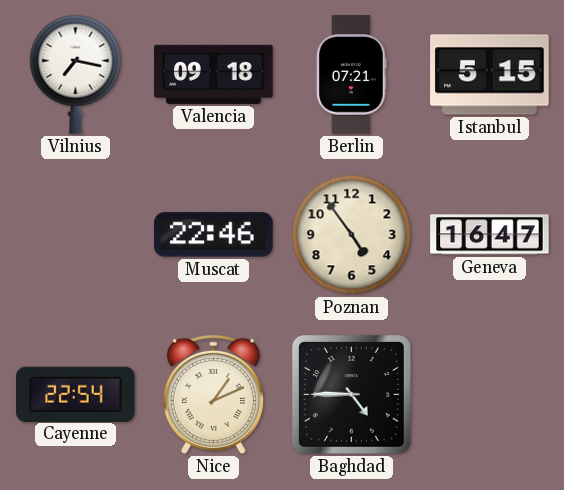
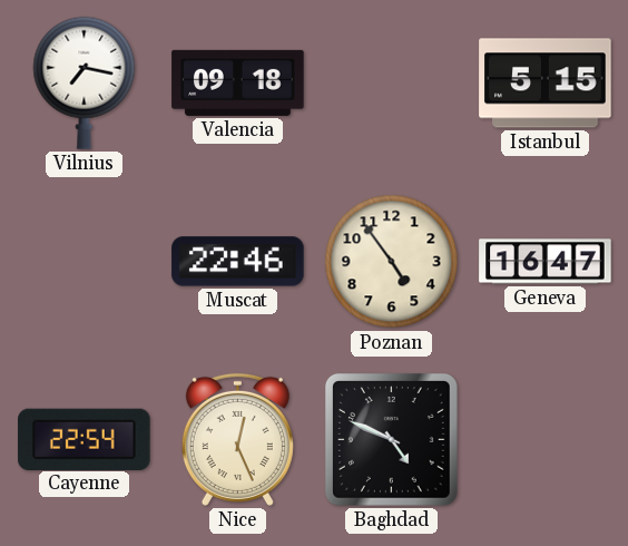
Berlin: 07:21 -> none (352, 75)
Nice: 1:11 -> 12:26 (237, 439)
Baghdad: 4:45 -> 4:49 (391, 439)
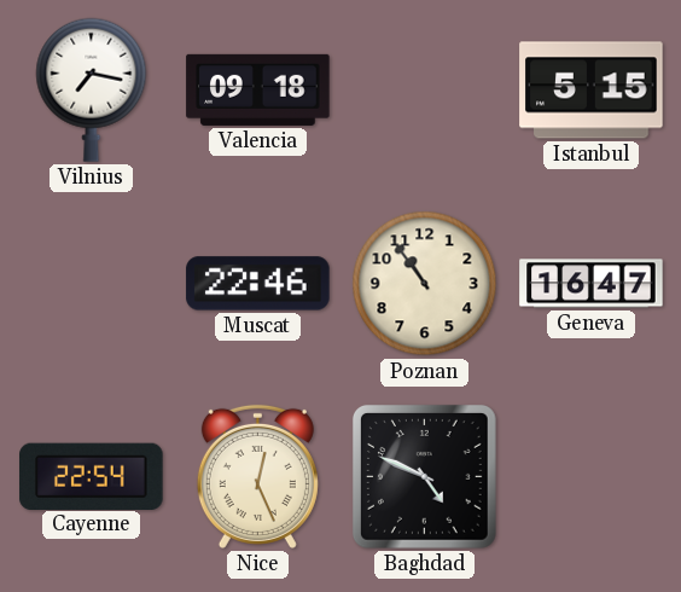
Poznan: 4:54 -> 10:54 (425, 284)
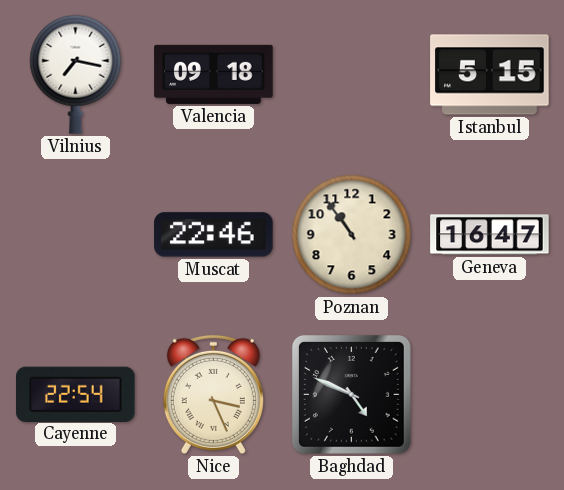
Nice: 12:26 -> 3:26 (213, 394)
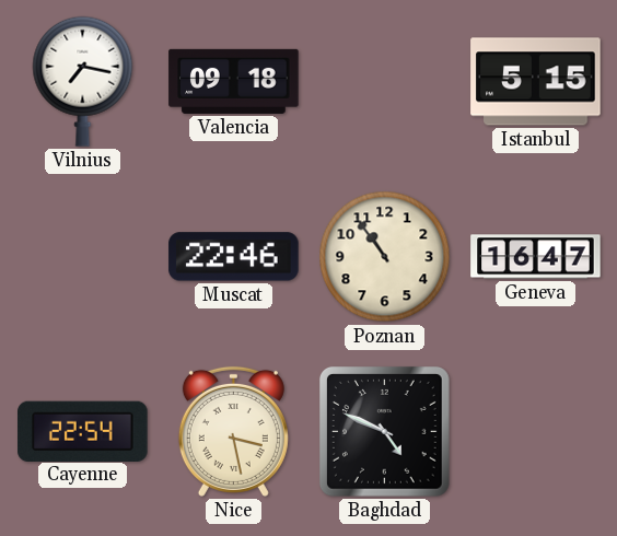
Nice: 3:26 -> 3:28 (233, 431)
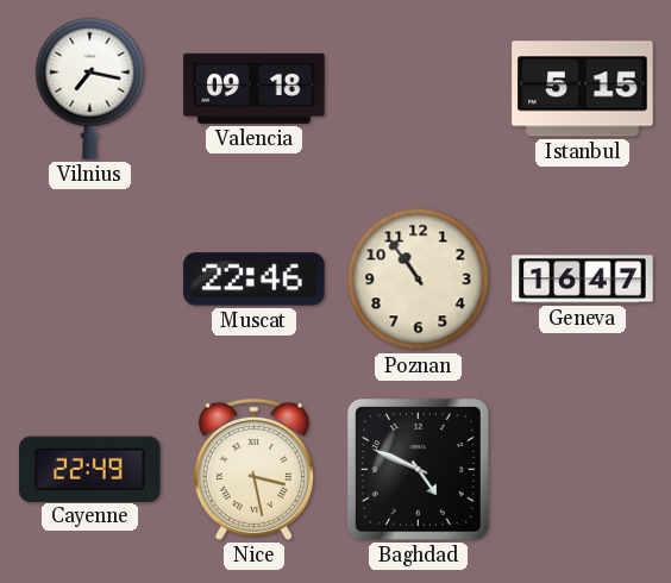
Cayenne: 22:54 -> 22:49 (90, 469)
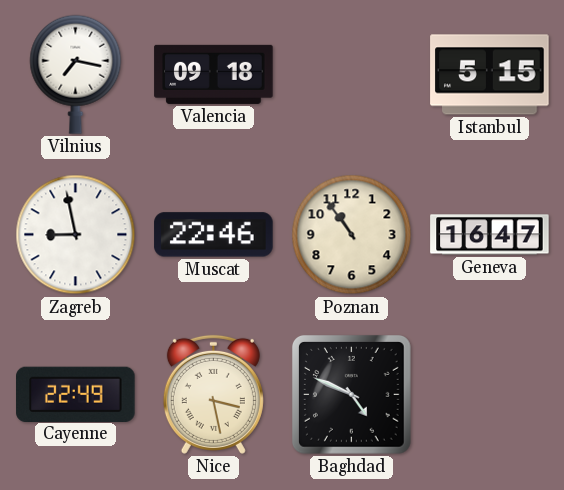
Zagreb: none -> 8:58 (76, 235)
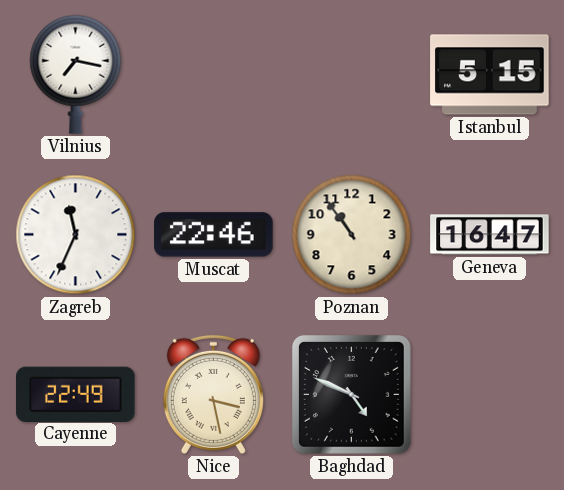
Valencia: 09:18 -> none (214, 74)
Zagreb: 8:58 -> 11:34 (76, 235)
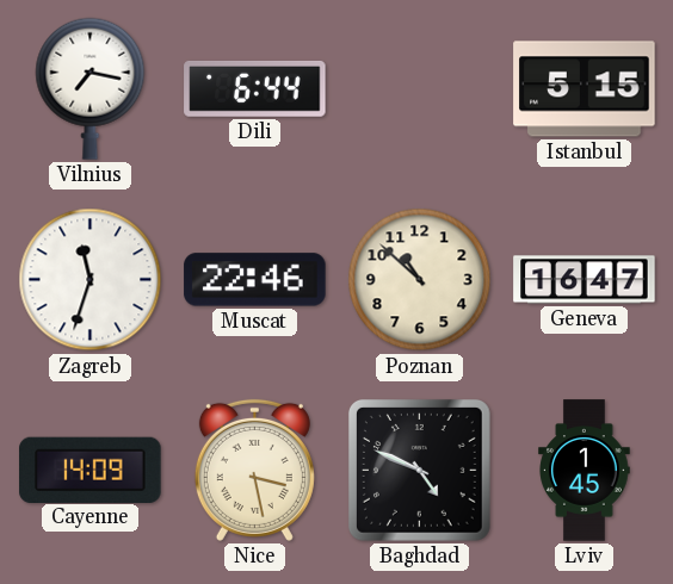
Dili: none -> 6:44 (255, 88)
Zagreb: 11:34 -> 11:33 (91, 280)
Poznan: 10:54 -> 10:52 (420, 280)
Cayenne: 22:49 -> 14:09 (91, 470)
Lviv: none -> 1:45 (585, 471)
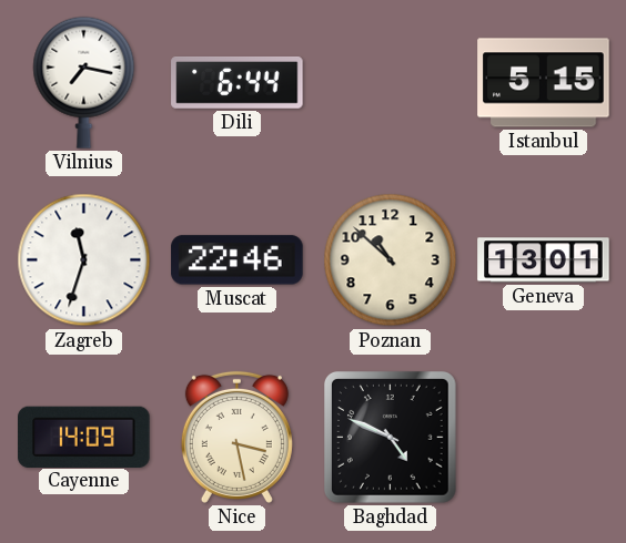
Geneva: 16:47 -> 13:01 (544, 260)
Lviv: 1:45 -> none (585, 471)
